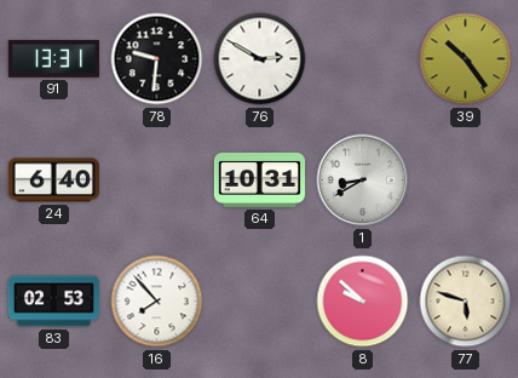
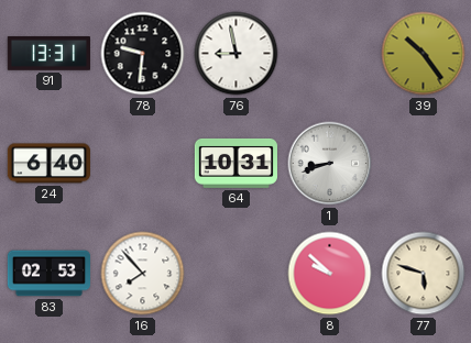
76: 2:50 -> 8:58 (237, 54)
1: 8:40 -> 8:42 (330, 164)
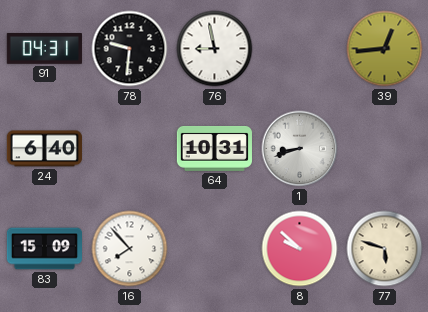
91: 13:31 -> 04:31 (44, 49)
39: 10:24 -> 12:44 (385, 49)
83: 02:53 -> 15:09 (44, 249)
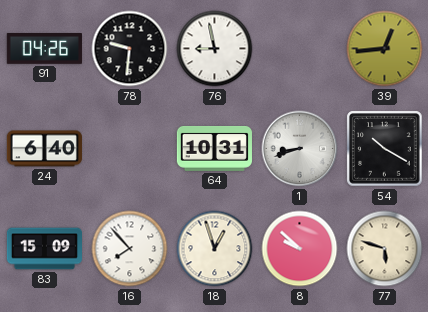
91: 04:31 -> 04:26 (44, 49)
54: none -> 10:20 (385, 149)
18: none -> 12:57 (215, 249)
